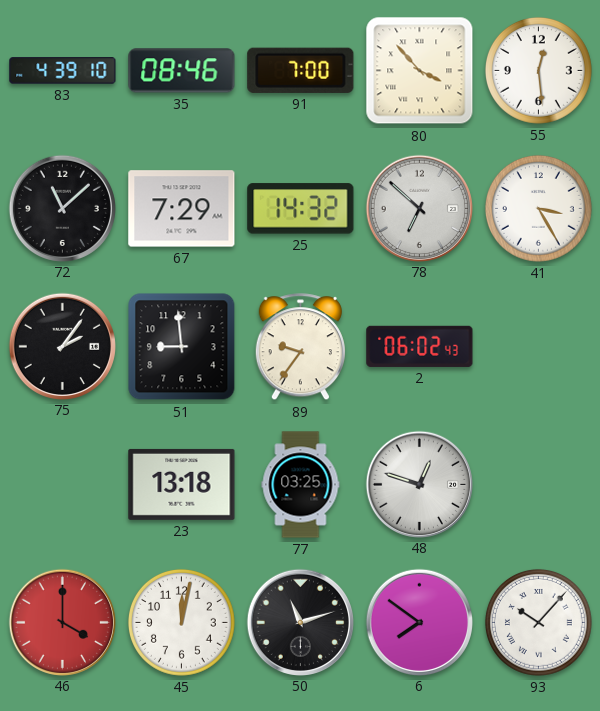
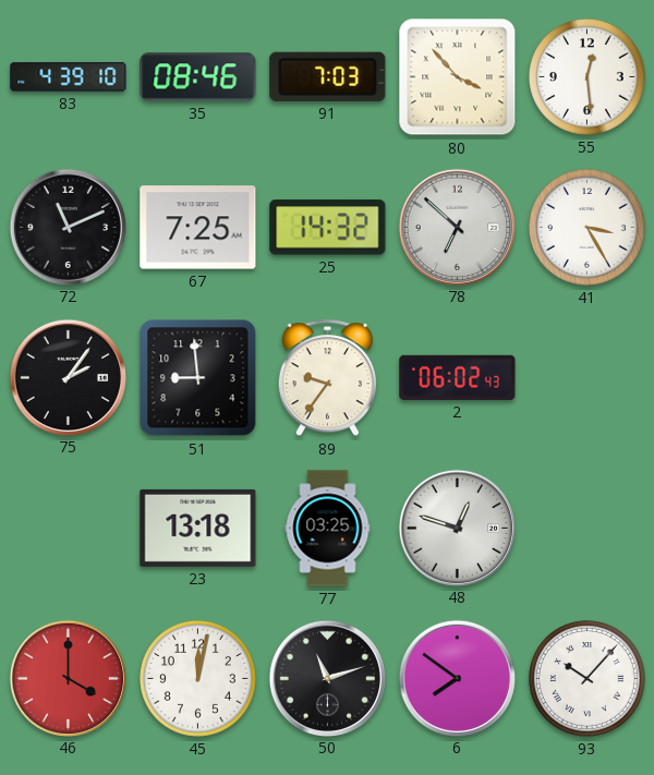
91: 7:00 -> 7:03 (328, 76)
72: 11:08 -> 11:11 (68, 227)
67: 7:29 -> 7:25 (198, 228)
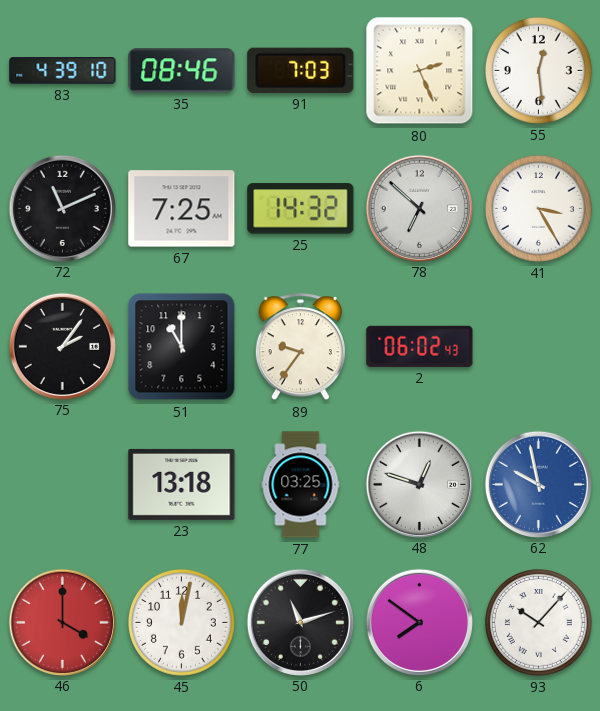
80: 3:53 -> 2:26 (420, 71)
51: 8:59 -> 11:00 (182, 347)
62: none -> 9:58 (538, 484)
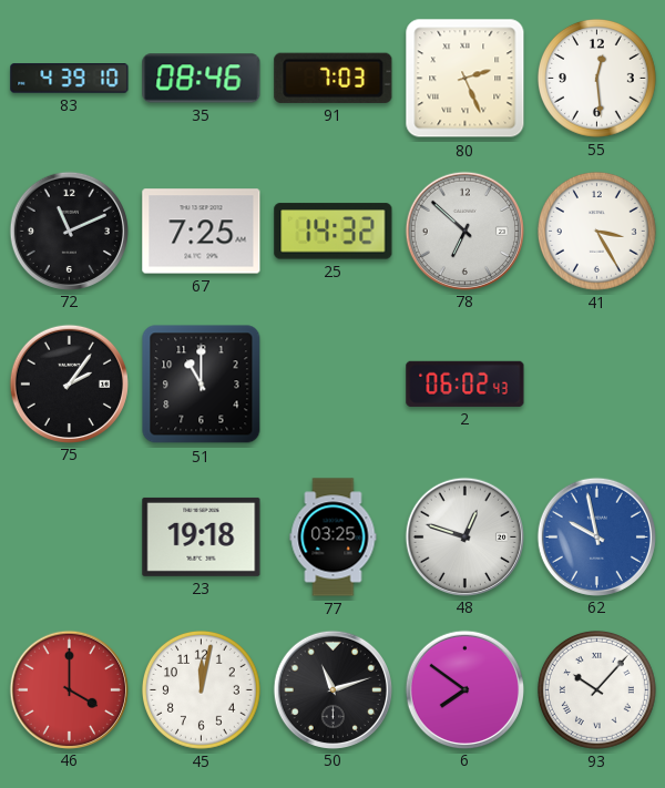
89: 9:36 -> none (300, 347)
23: 13:18 -> 19:18 (202, 536)
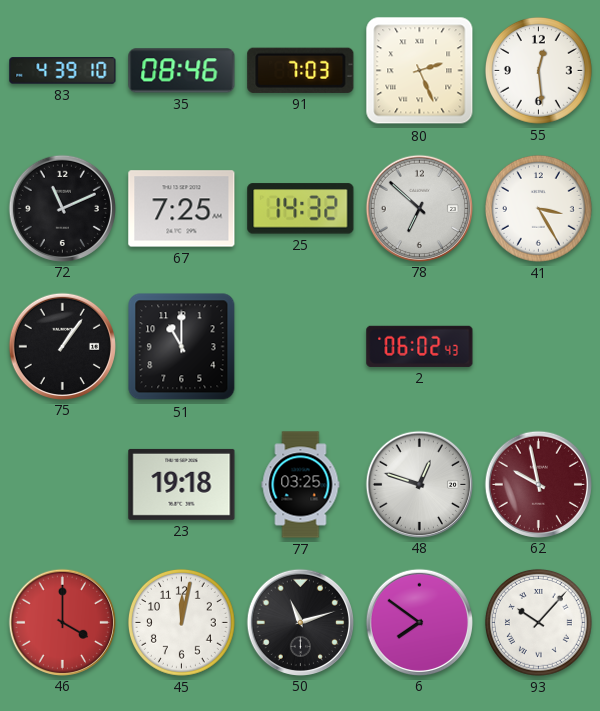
75: 2:06 -> 1:06 (62, 346)
62 dial: blue -> burgundy (538, 484)
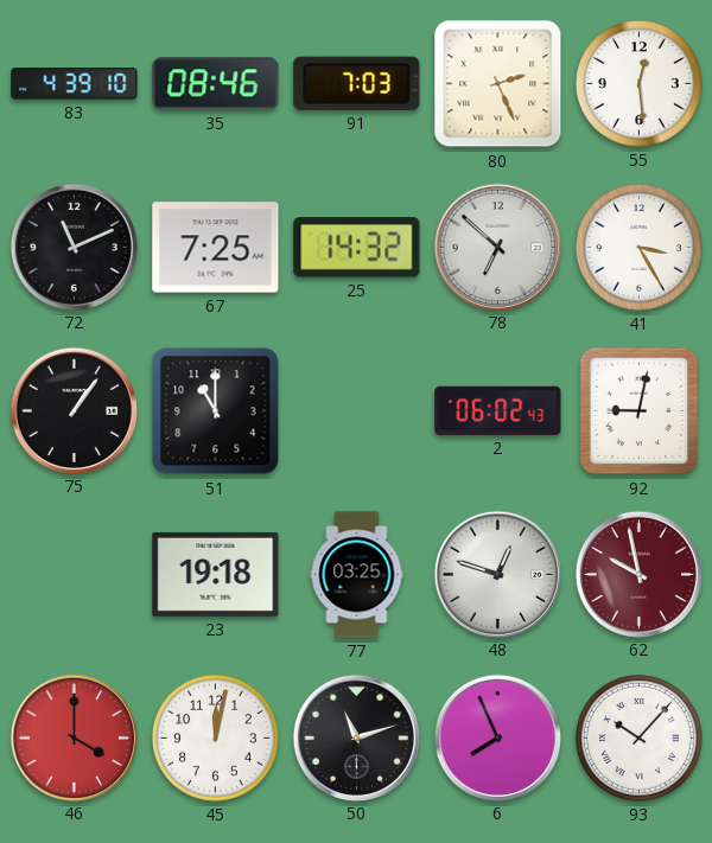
92: none -> 9:02 (640, 411)
6: 7:51 -> 7:56 (497, 737)
